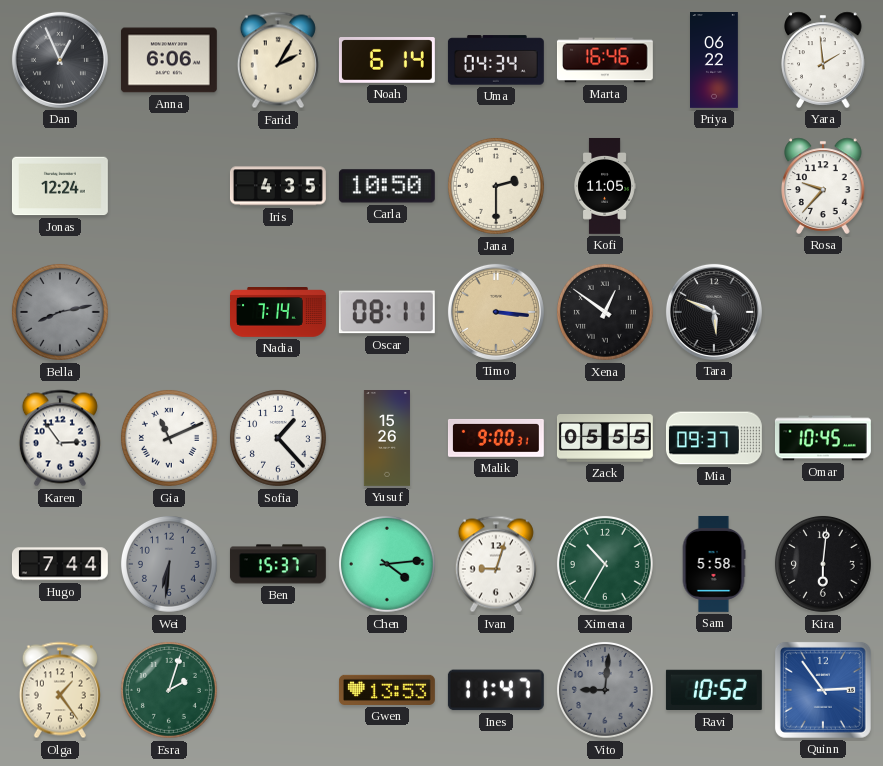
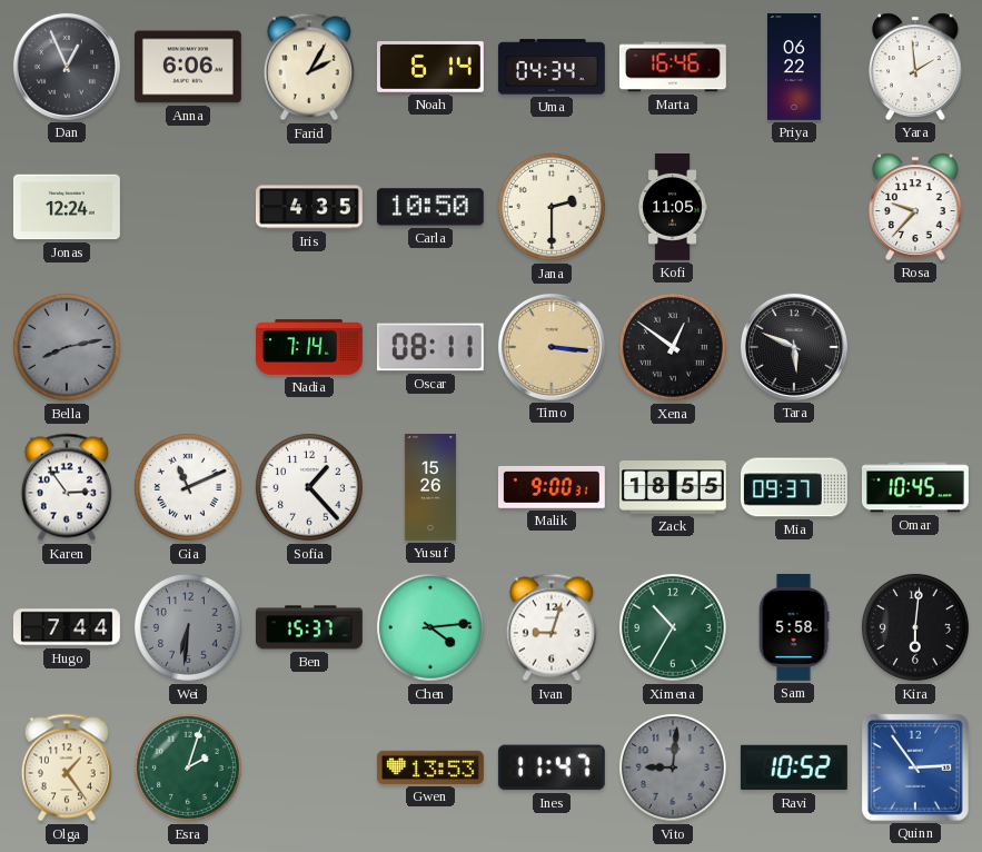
Zack: 05:55 -> 18:55 (673, 488)
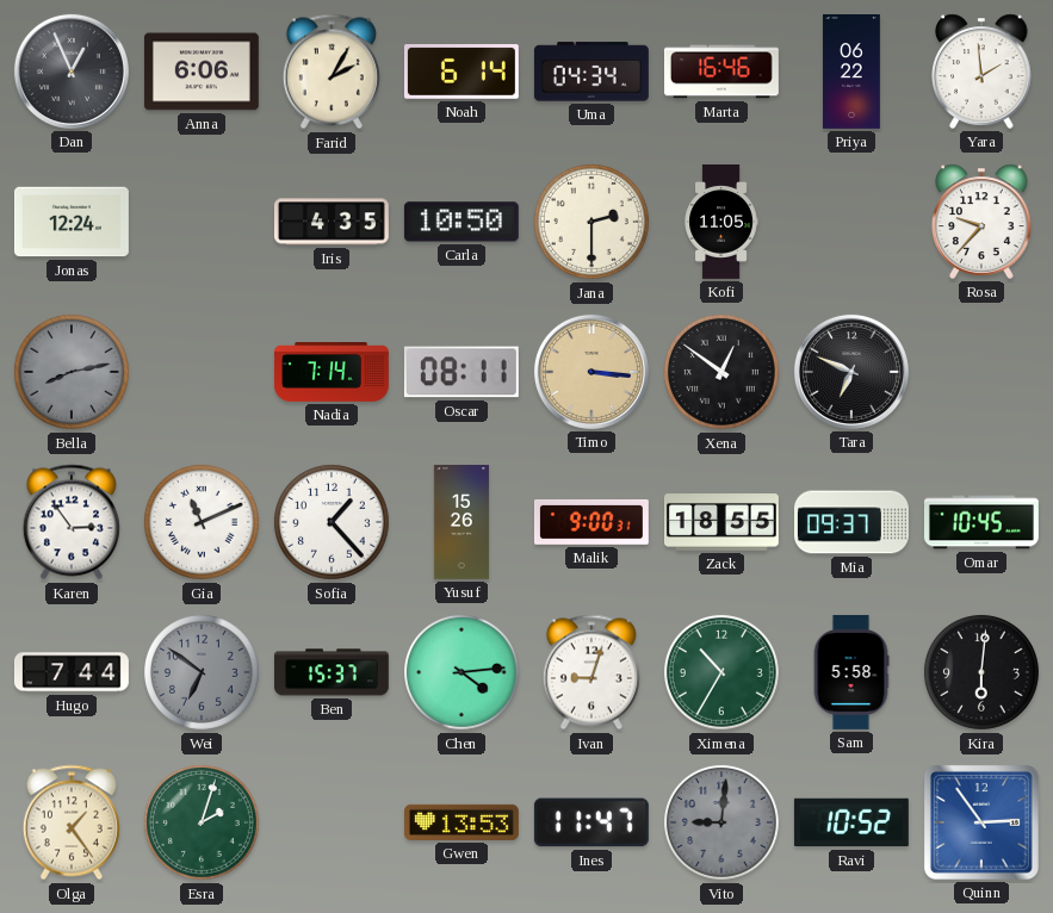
Tara: 5:49 -> 6:49 (851, 372)
Wei: 6:31 -> 6:51 (202, 672)
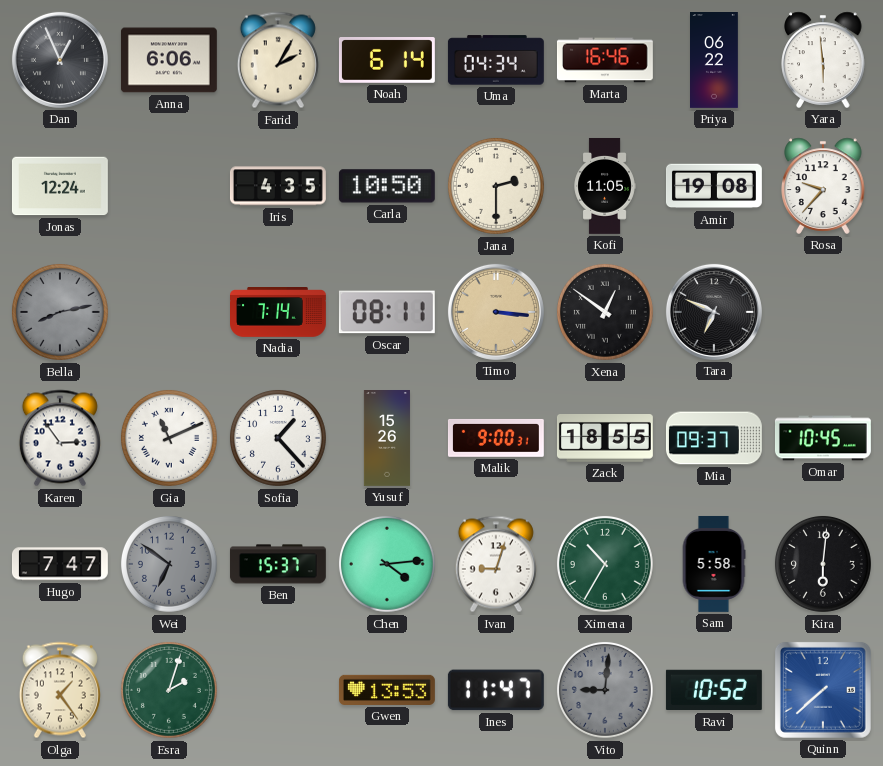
Yara: 1:59 -> 5:59 (823, 60)
Amir: none -> 19:08 (714, 186)
Hugo: 7:44 -> 7:47 (60, 564)
Quinn: 2:54 -> 7:38 (823, 690)
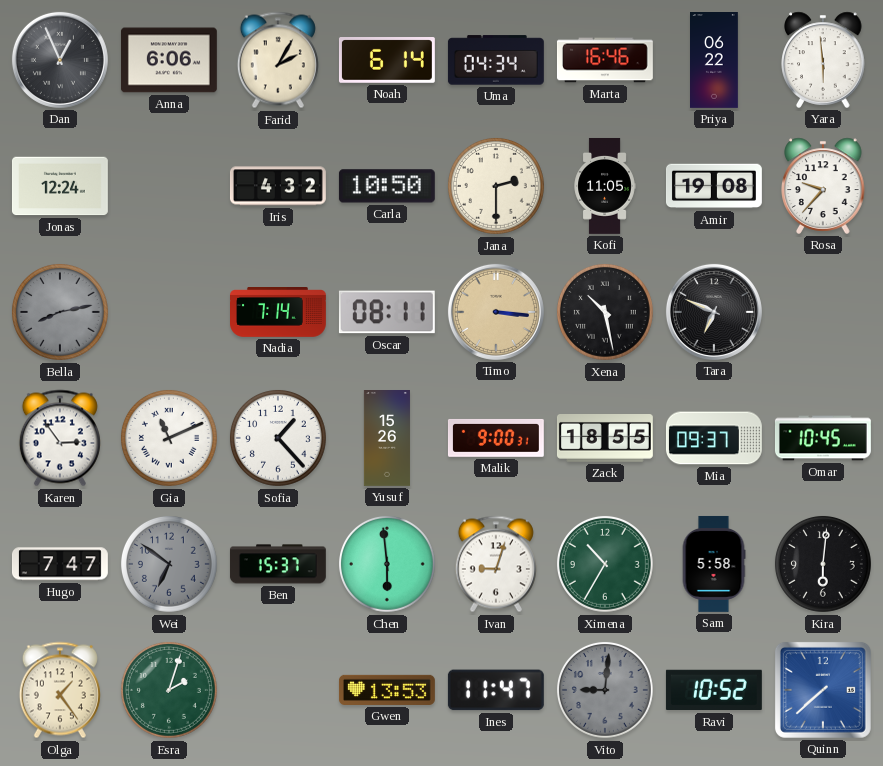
Iris: 4:35 -> 4:32 (278, 186)
Xena: 12:51 -> 10:28 (605, 312)
Chen: 4:14 -> 5:59 (387, 564)
